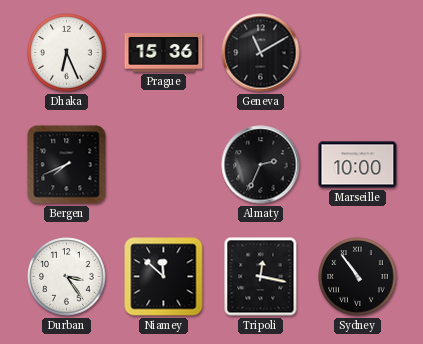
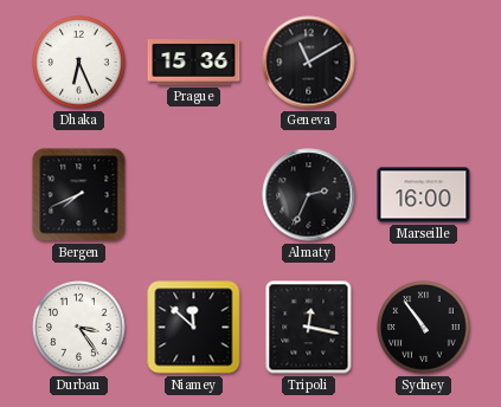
Marseille: 10:00 -> 16:00 (424, 195)
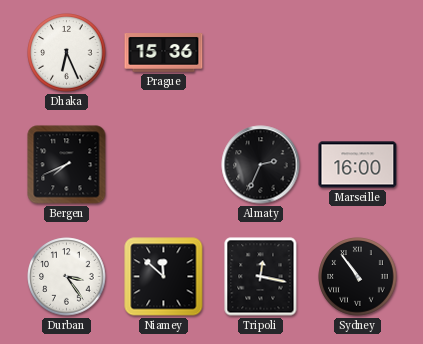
Geneva: 11:10 -> none (309, 63)
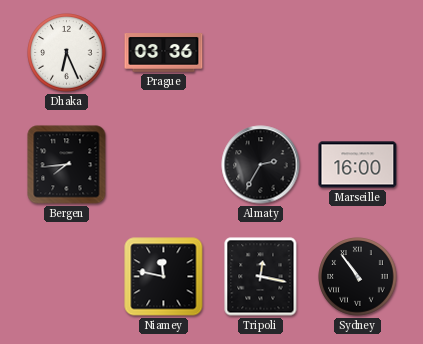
Prague: 15:36 -> 03:36 (164, 53)
Bergen: 7:41 -> 7:44 (67, 165)
Almaty: 2:34 -> 2:35 (261, 165)
Durban: 3:24 -> none (67, 277)
Niamey: 11:52 -> 11:47 (164, 277)
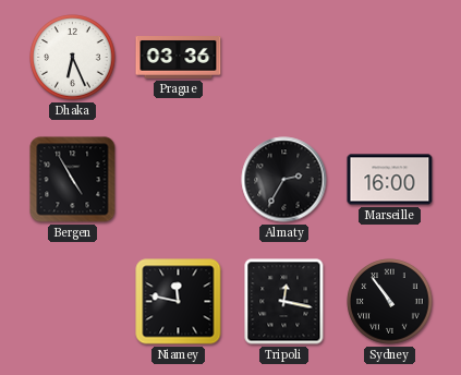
Bergen: 7:44 -> 4:55 (73, 180)
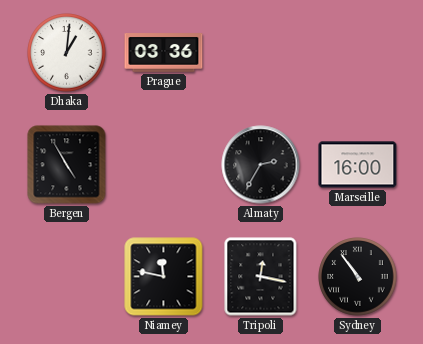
Dhaka: 6:26 -> 1:01 (67, 53)
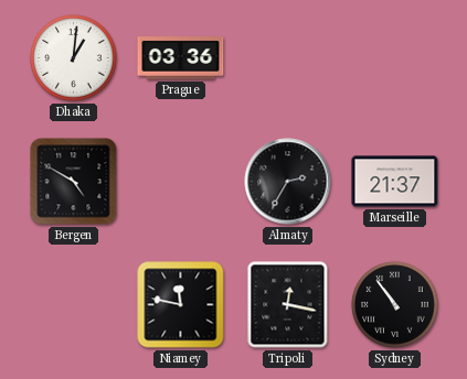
Bergen: 4:55 -> 4:50 (74, 182)
Marseille: 16:00 -> 21:37 (395, 182)
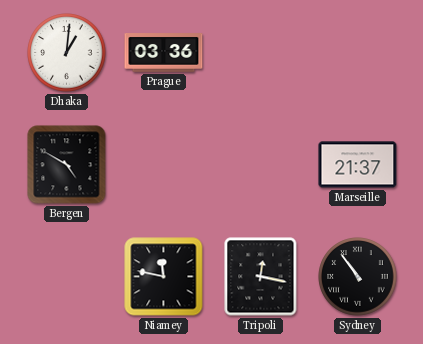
Almaty: 2:35 -> none (288, 182)
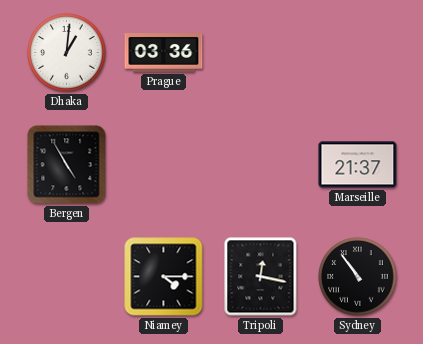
Bergen: 4:50 -> 4:55 (67, 165)
Niamey: 11:47 -> 4:15 (164, 277)
